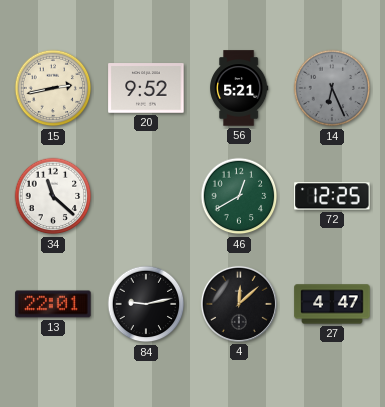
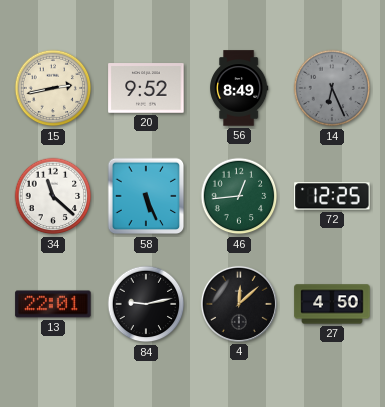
56: 5:21 -> 8:49 (240, 88)
58: none -> 5:26 (146, 196)
46: 12:40 -> 12:44 (239, 196)
27: 4:47 -> 4:50 (332, 304)
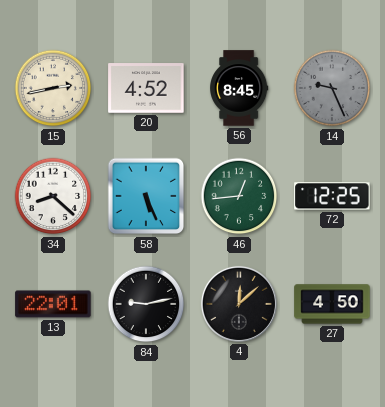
20: 9:52 -> 4:52 (146, 88)
56: 8:49 -> 8:45 (240, 88)
14: 6:26 -> 9:26 (332, 88)
34: 11:22 -> 8:22 (53, 196)
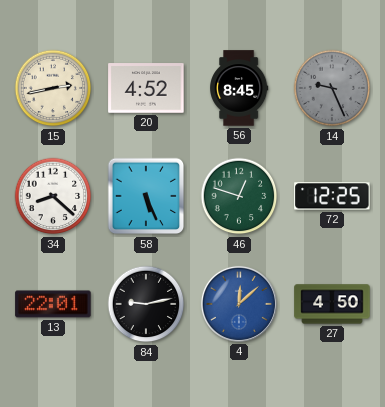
46: 12:44 -> 12:48 (239, 196)
4 dial: black -> blue (239, 304)
